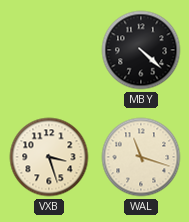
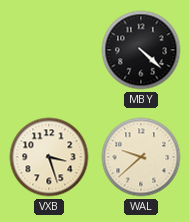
WAL: 11:18 -> 9:38 (141, 157)
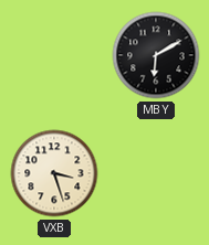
MBY: 4:22 -> 6:10 (156, 55)
WAL: 9:38 -> none (141, 157)
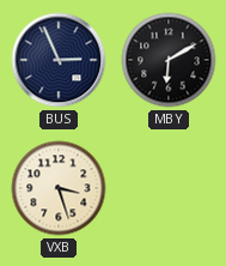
BUS: none -> 2:56 (59, 60)
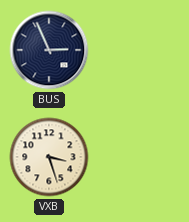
MBY: 6:10 -> none (169, 60)
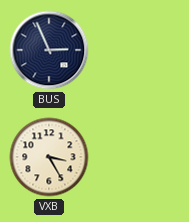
VXB: 3:27 -> 3:25 (49, 157)
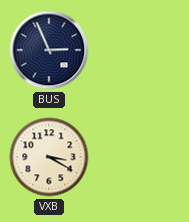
VXB: 3:25 -> 3:20 (49, 157)
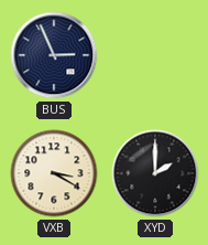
XYD: none -> 2:00 (155, 173)
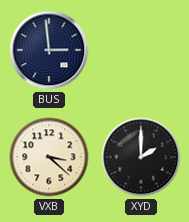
BUS: 2:56 -> 2:59 (49, 50)
VXB: 3:20 -> 3:22 (49, 157)
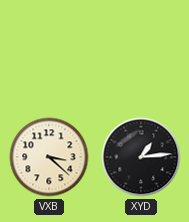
BUS: 2:59 -> none (49, 50)
XYD: 2:00 -> 1:14 (141, 157)
